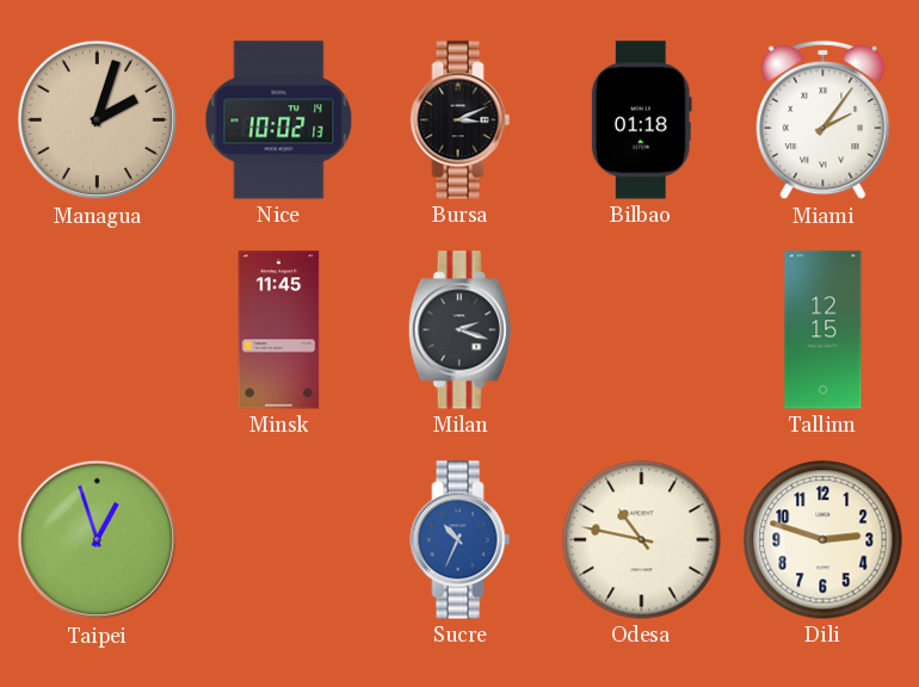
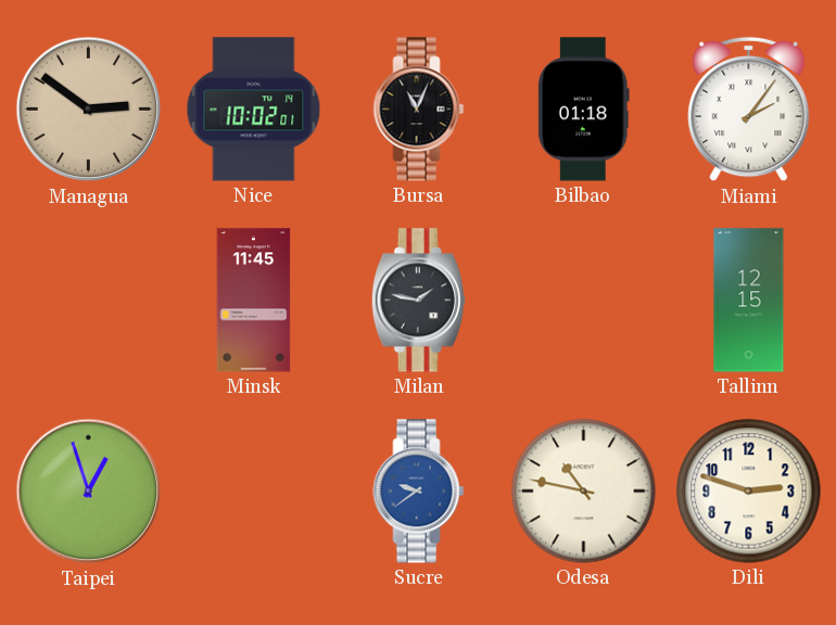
Managua: 2:03 -> 2:51 (89, 110)
Nice: 10:02:13 -> 10:02:01 (254, 110)
Bursa: 3:11 -> 11:04 (419, 110)
Milan: 2:18 -> 1:47 (418, 301)
Sucre: 10:34 -> 9:39 (419, 492)
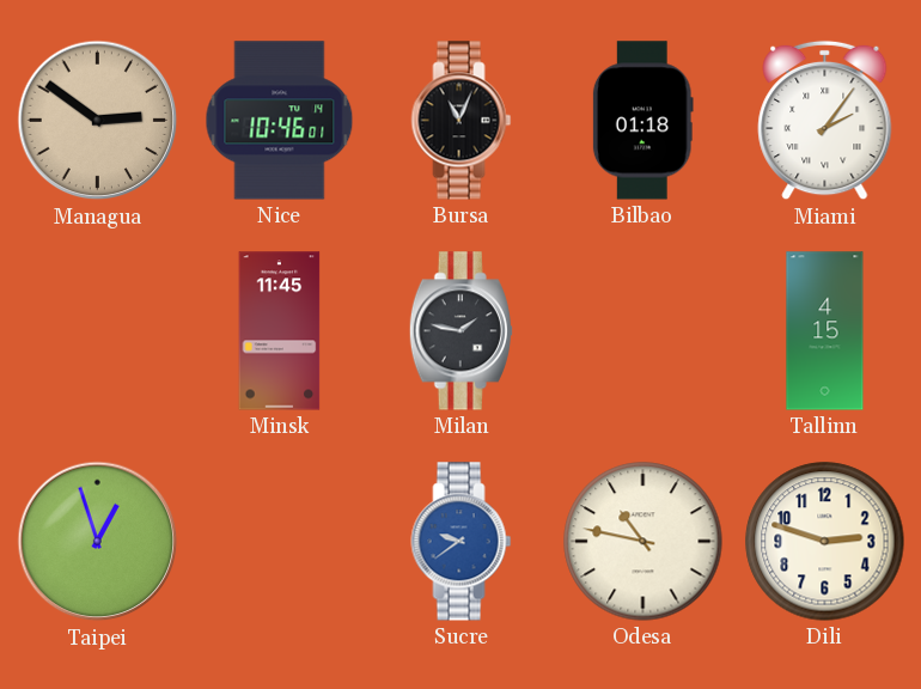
Nice: 10:02 -> 10:46 (280, 121)
Tallinn: 12:15 -> 4:15 (825, 331)
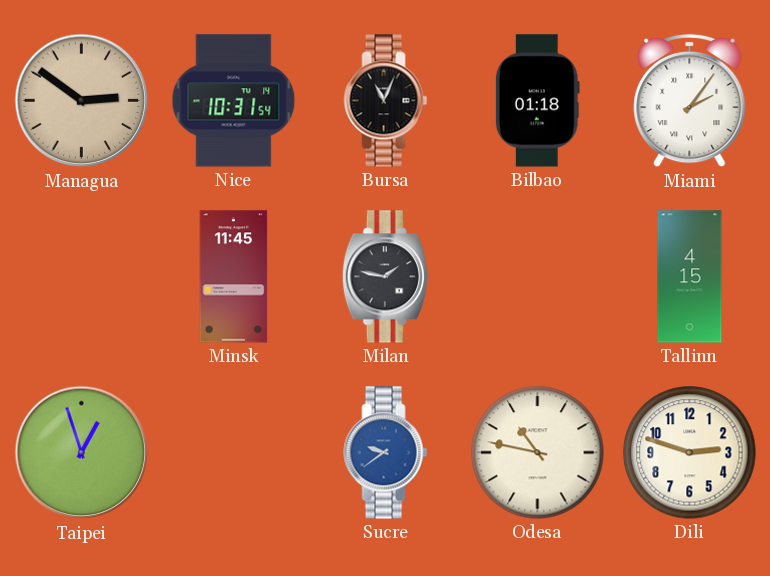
Nice: 10:46 -> 10:31 (234, 101)
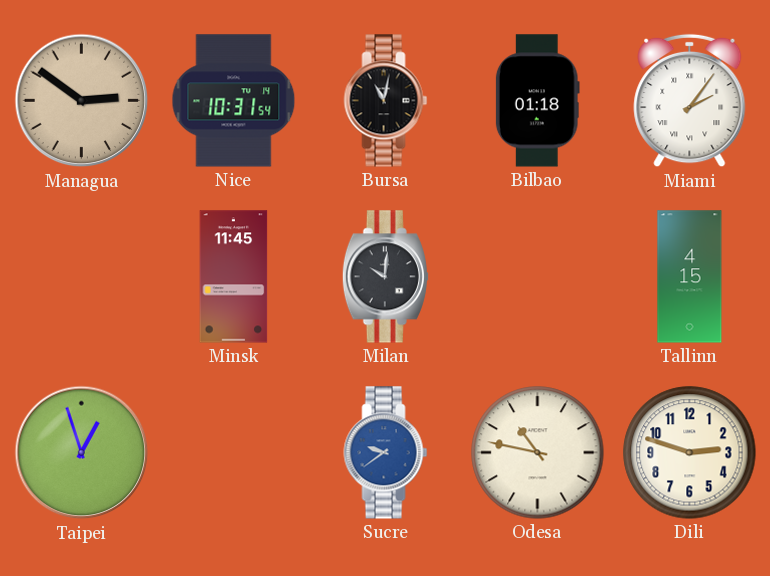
Bursa: 11:04 -> 11:02 (386, 101)
Milan: 1:47 -> 10:01 (385, 277)
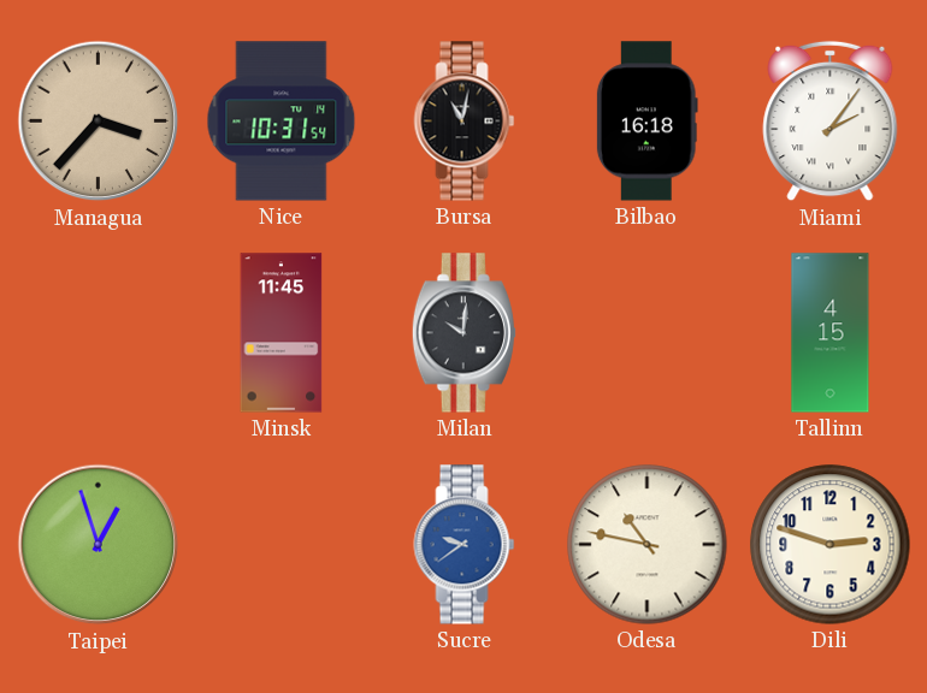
Managua: 2:51 -> 3:37 (99, 122)
Bilbao: 01:18 -> 16:18 (646, 122)
